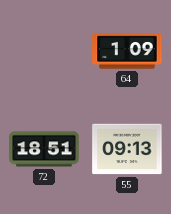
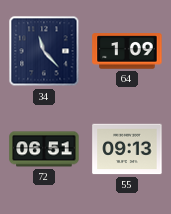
34: none -> 11:23 (44, 51)
72: 18:51 -> 06:51 (44, 149)
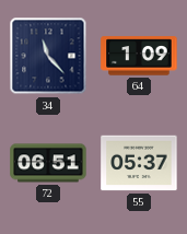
55: 09:13 -> 05:37 (139, 163)
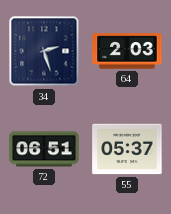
34: 11:23 -> 2:27 (44, 51)
64: 1:09 -> 2:03 (127, 51)
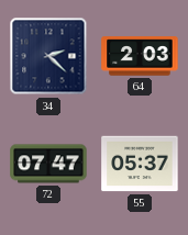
34: 2:27 -> 2:22 (48, 56)
72: 06:51 -> 07:47 (48, 164)
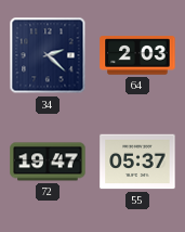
72: 07:47 -> 19:47 (48, 162)
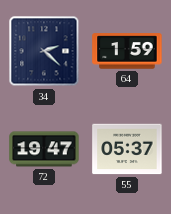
64: 2:03 -> 1:59 (127, 51)
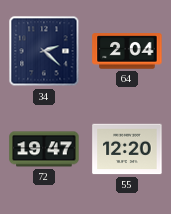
64: 1:59 -> 2:04 (127, 51)
55: 05:37 -> 12:20 (127, 149)
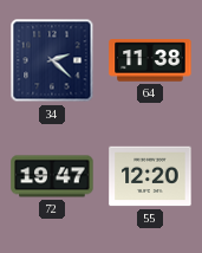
64: 2:04 -> 11:38 (150, 60)
